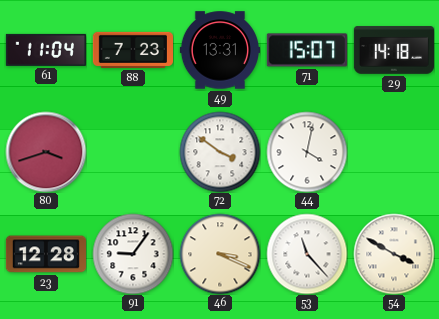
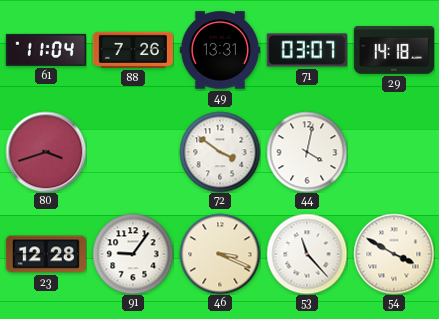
88: 7:23 -> 7:26 (132, 50)
71: 15:07 -> 03:07 (307, 50)
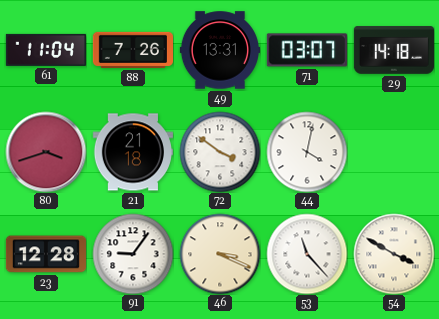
21: none -> 21:18 (133, 152)
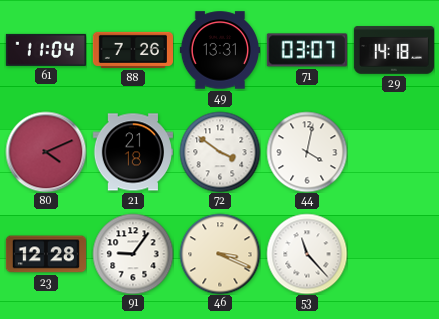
80: 3:42 -> 4:11 (46, 152)
54: 3:50 -> none (394, 254)
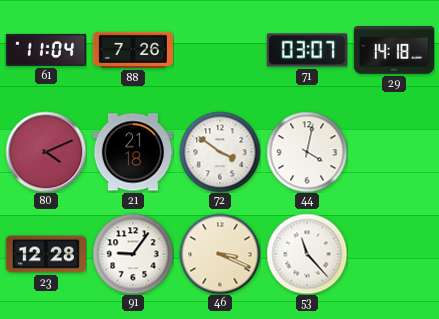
49: 13:31 -> none (219, 50)
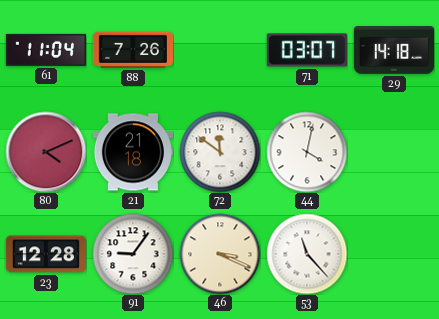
72: 3:51 -> 11:51 (220, 152)
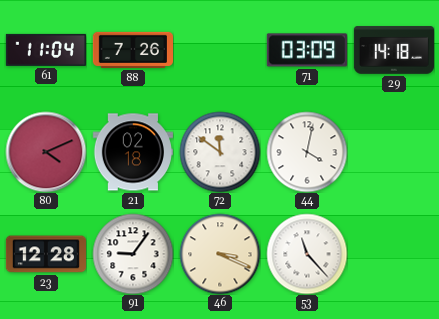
71: 03:07 -> 03:09 (307, 50)
21: 21:18 -> 02:18 (133, 152)
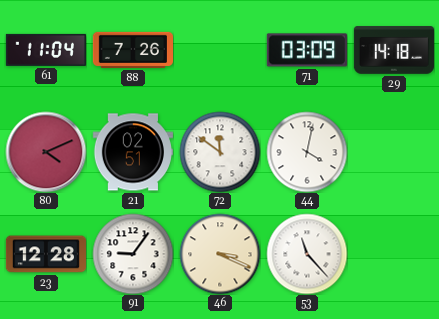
21: 02:18 -> 02:51 (133, 152)
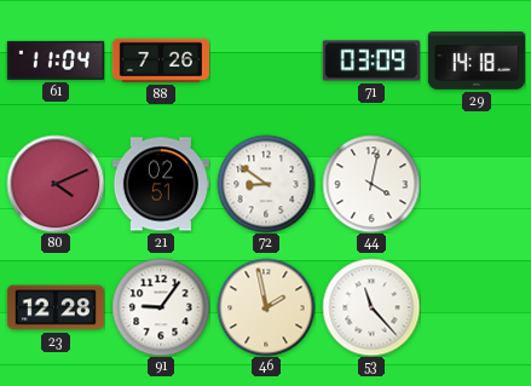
72: 11:51 -> 8:51 (266, 184)
46: 3:19 -> 1:58 (266, 307)
